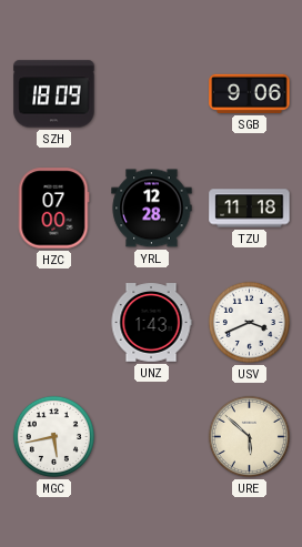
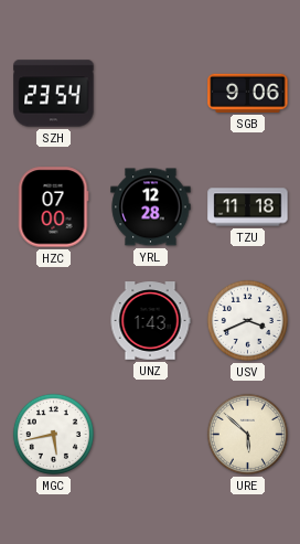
SZH: 18:09 -> 23:54 (54, 94)
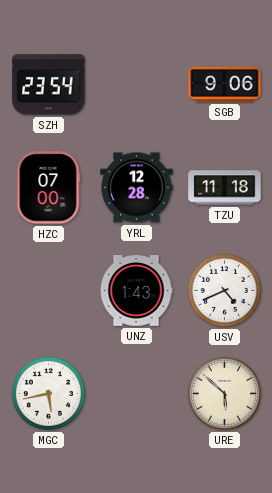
USV: 3:41 -> 4:41 (224, 290)
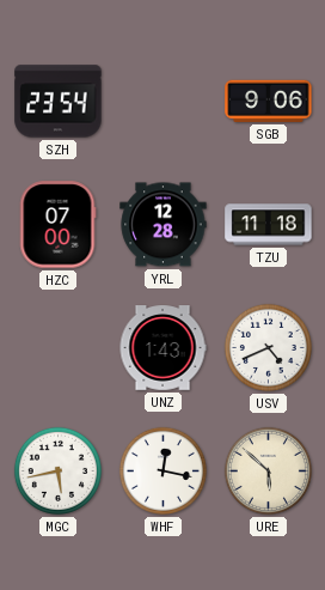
WHF: none -> 12:17 (162, 470)
